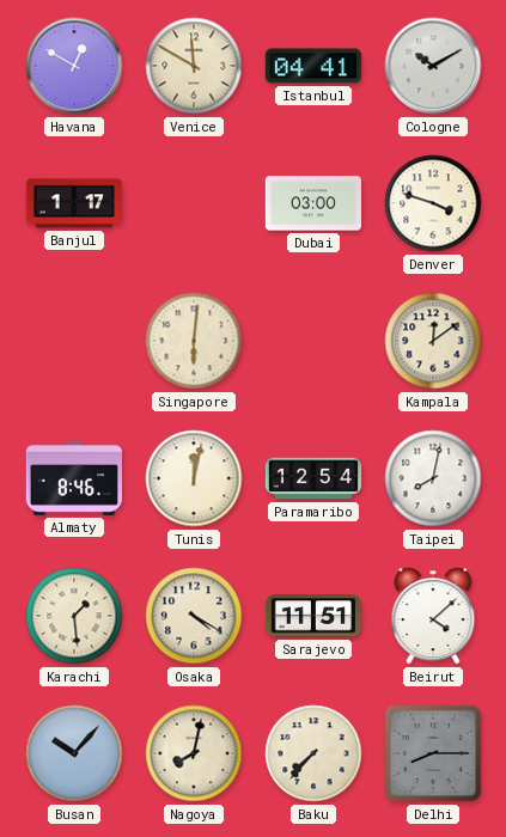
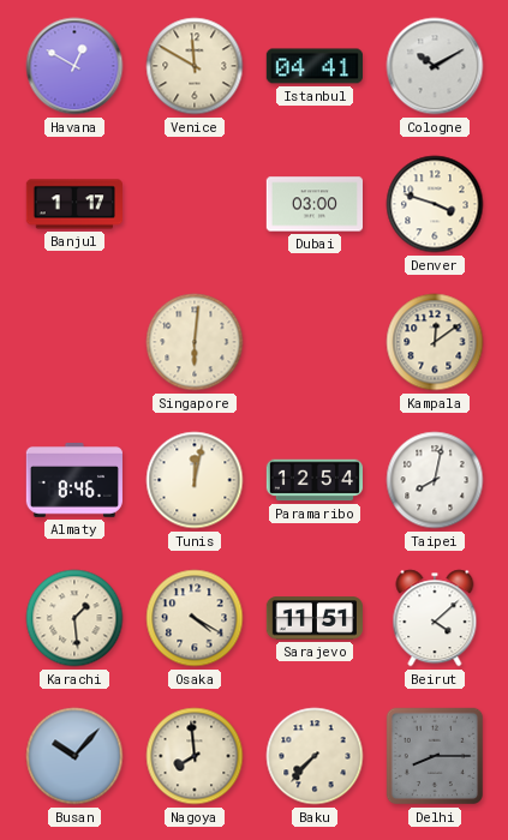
Nagoya: 8:02 -> 7:59 (195, 756)
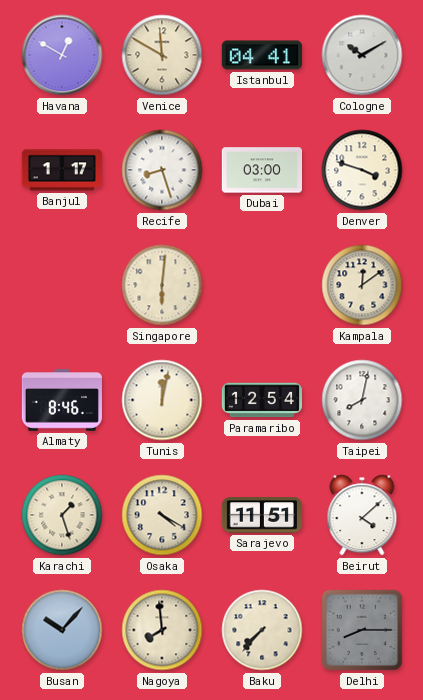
Recife: none -> 8:27 (162, 170)
Karachi: 1:29 -> 1:27 (62, 515)
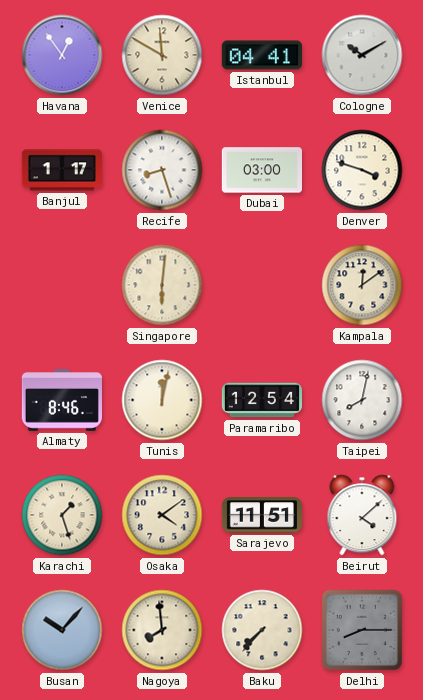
Havana: 12:50 -> 12:54 (62, 55)
Osaka: 4:20 -> 4:09 (162, 515)
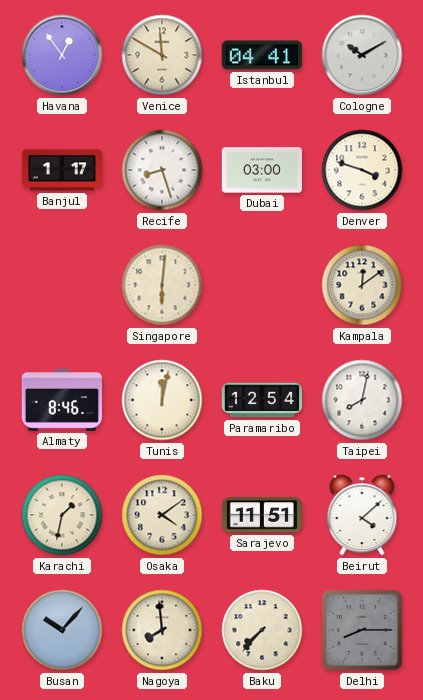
Karachi: 1:27 -> 1:32 (62, 515)
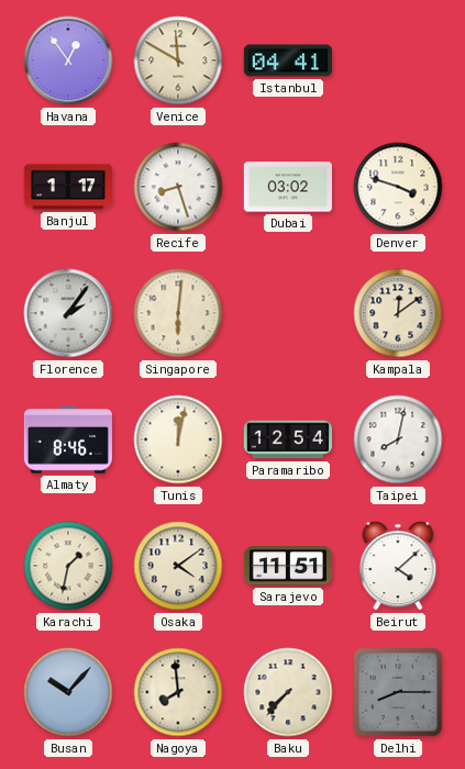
Cologne: 10:10 -> none (362, 55)
Dubai: 03:00 -> 03:02 (287, 187)
Florence: none -> 2:06 (68, 313)
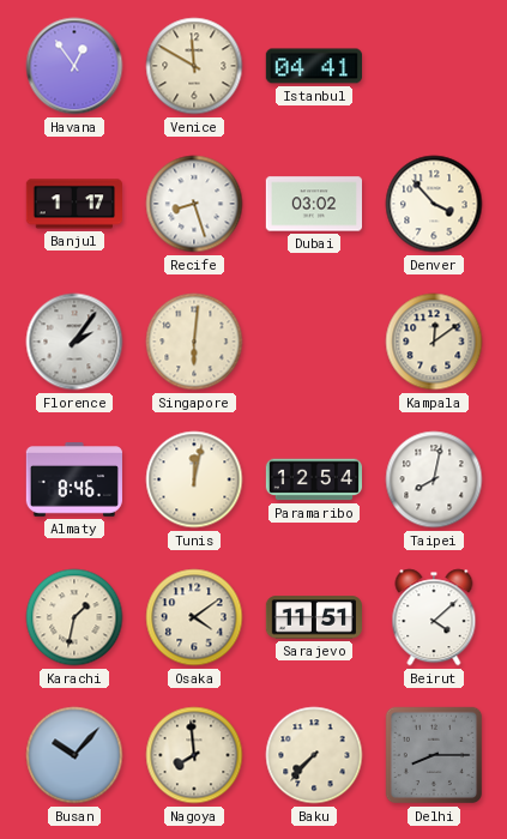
Denver: 3:48 -> 3:53 (434, 204)
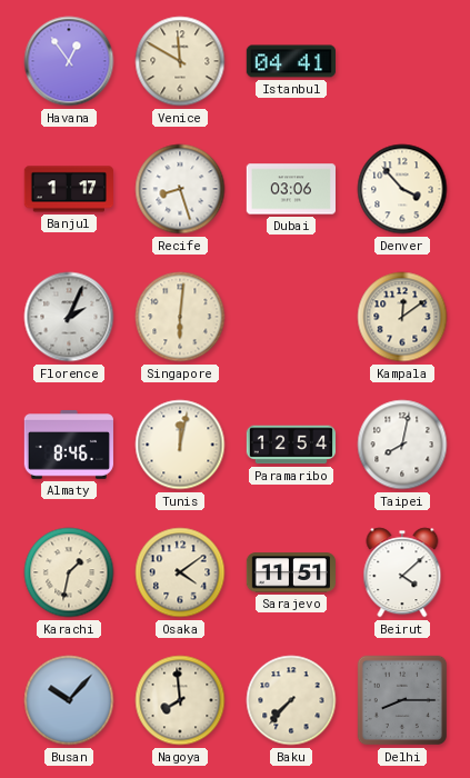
Dubai: 03:02 -> 03:06 (290, 189)
Florence: 2:06 -> 2:04 (69, 317)
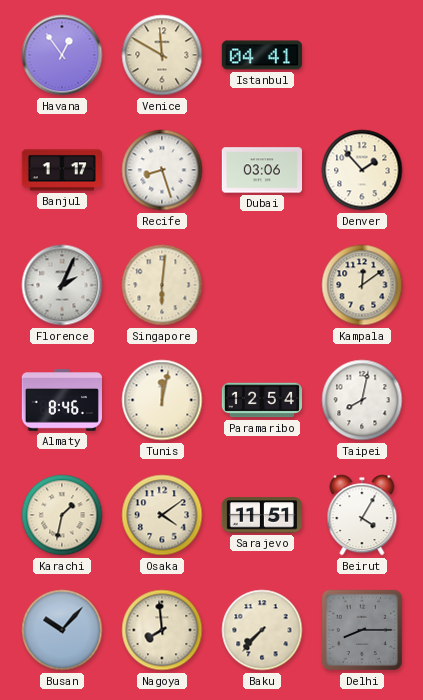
Denver: 3:53 -> 1:53 (362, 170)
Beirut: 4:08 -> 4:05 (362, 515)
